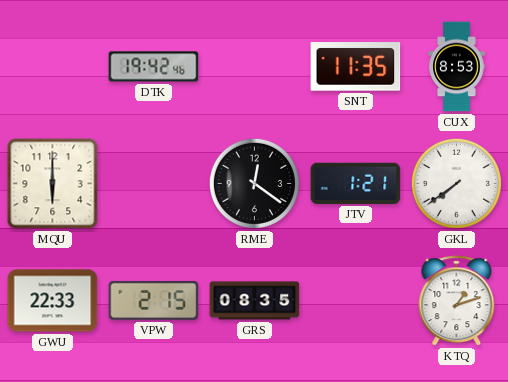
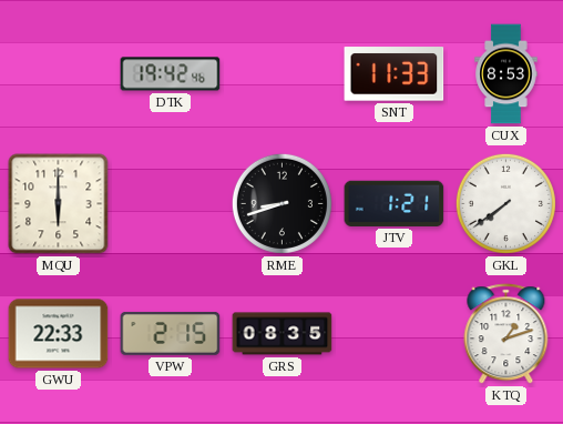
SNT: 11:35 -> 11:33 (395, 74)
RME: 12:21 -> 8:42 (281, 203)
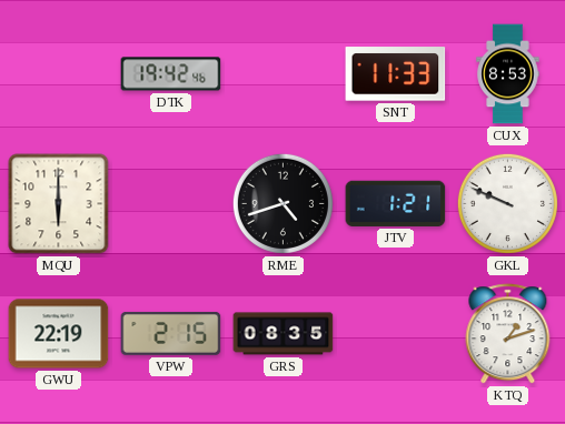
RME: 8:42 -> 4:42 (282, 203)
GKL: 7:39 -> 9:49 (507, 203)
GWU: 22:33 -> 22:19 (59, 334)
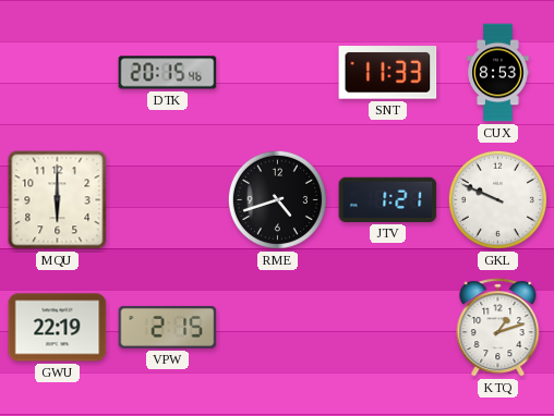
DTK: 19:42 -> 20:15 (168, 73)
GRS: 08:35 -> none (284, 334)
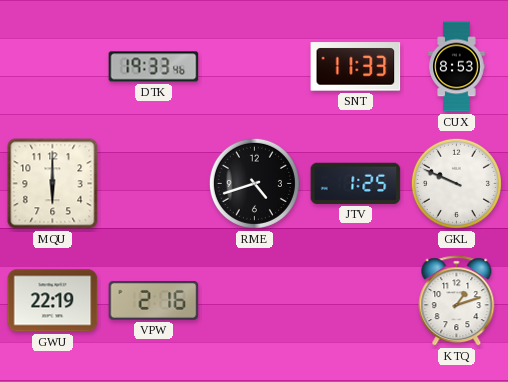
DTK: 20:15 -> 19:33 (154, 67)
JTV: 1:21 -> 1:25 (356, 183)
VPW: 2:15 -> 2:16 (154, 300)
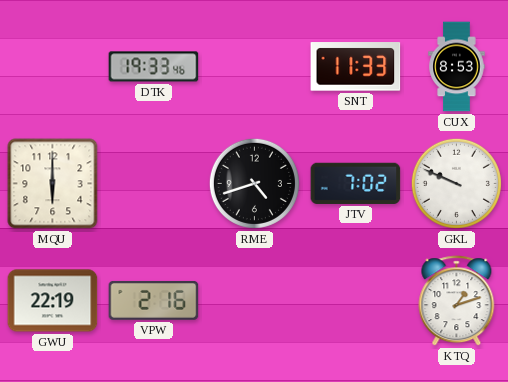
JTV: 1:25 -> 7:02 (356, 183)
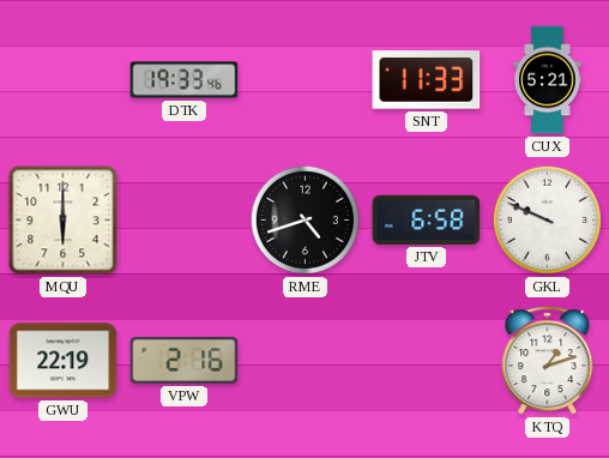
CUX: 8:53 -> 5:21 (548, 80)
JTV: 7:02 -> 6:58 (427, 219)
